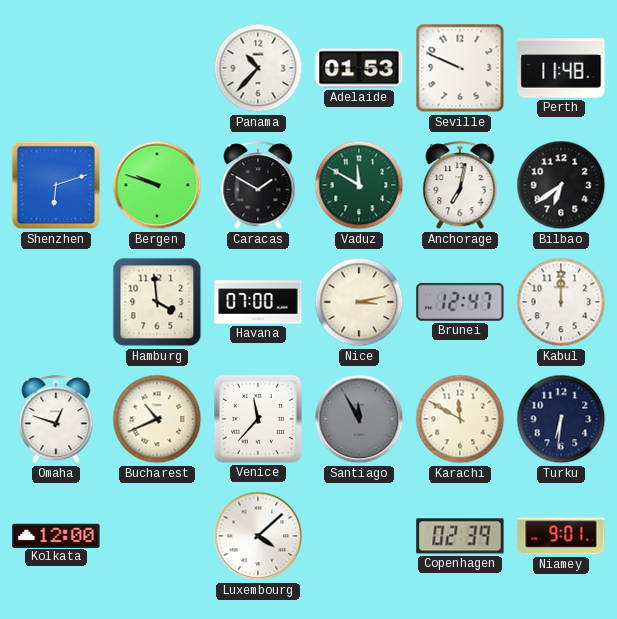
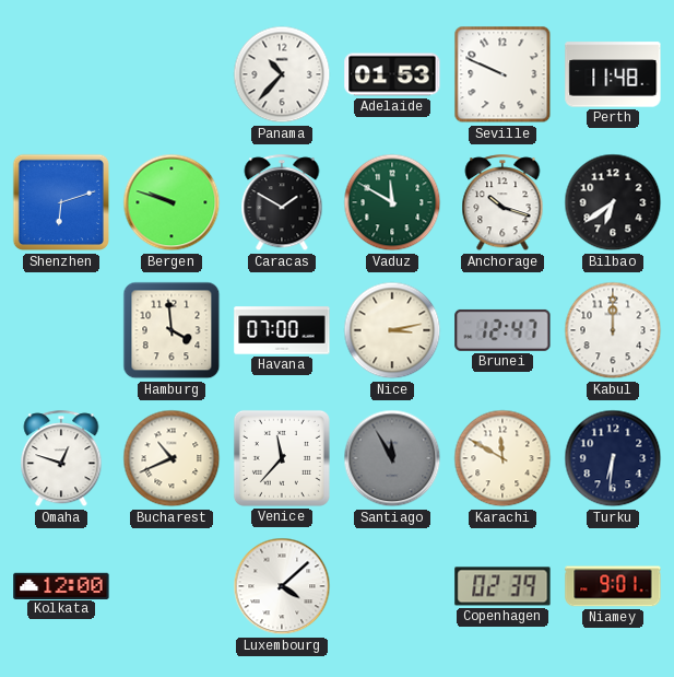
Anchorage: 7:02 -> 10:18 (502, 203)
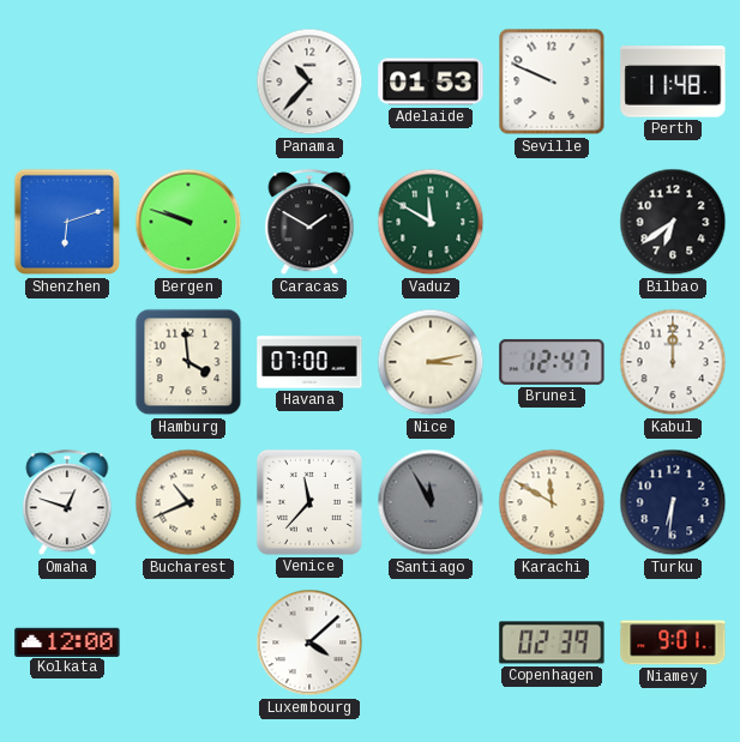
Anchorage: 10:18 -> none (502, 203)
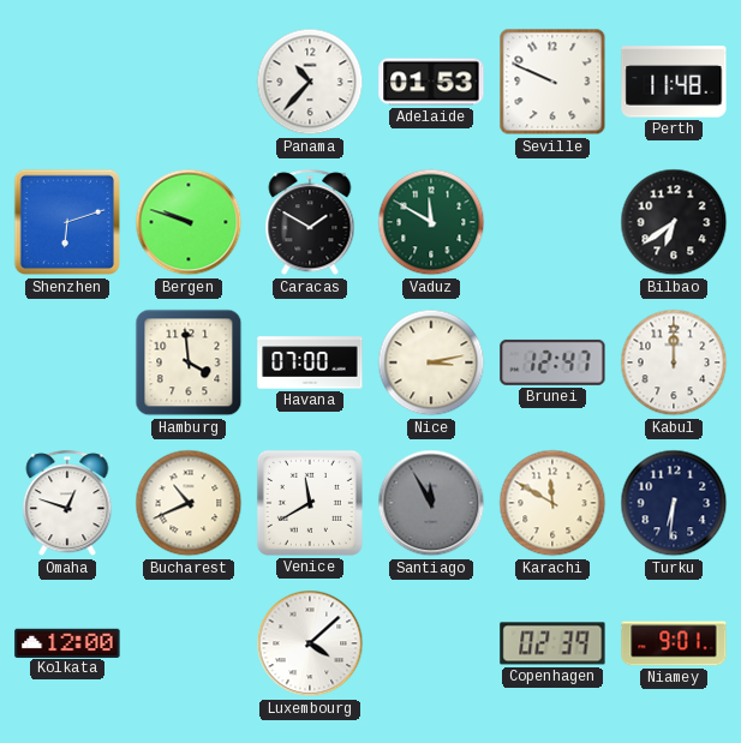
Venice: 11:37 -> 11:40 (310, 503)
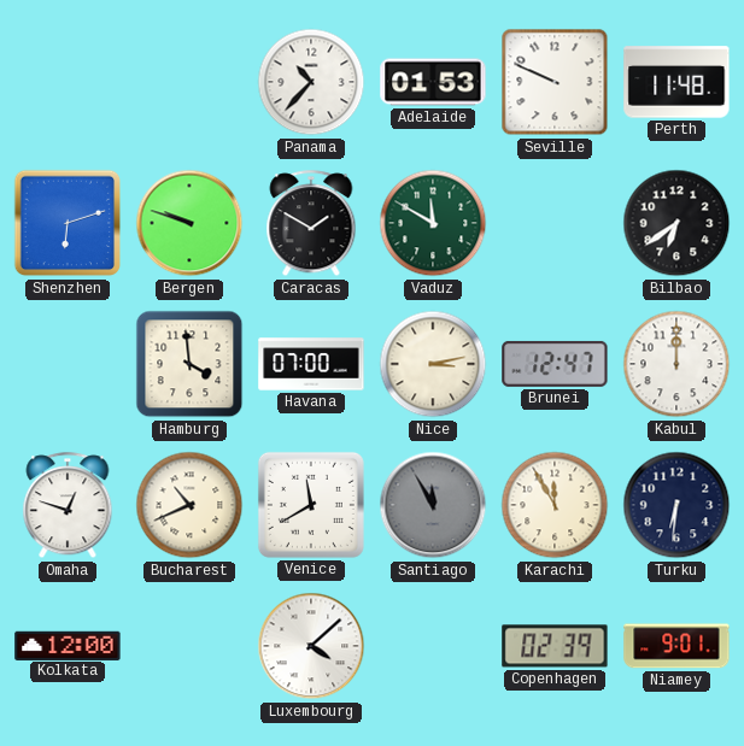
Karachi: 11:50 -> 11:55 (555, 505)
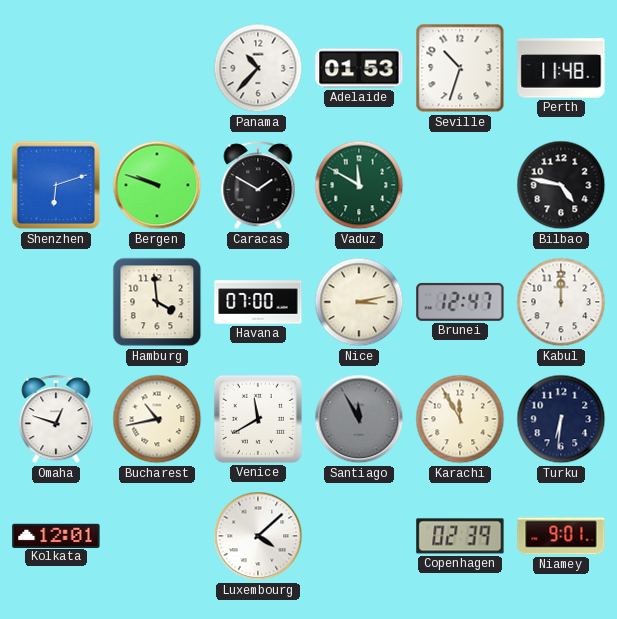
Seville: 9:49 -> 10:33 (460, 68)
Bilbao: 6:39 -> 4:47 (561, 185)
Bucharest: 10:41 -> 10:43 (157, 419)
Kolkata: 12:00 -> 12:01 (56, 535)
